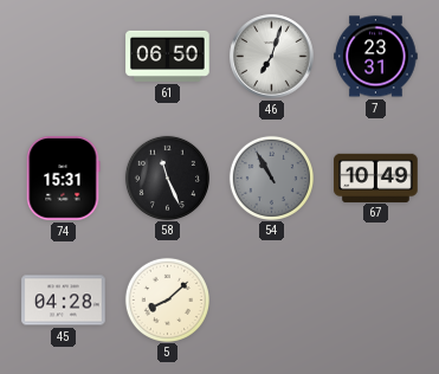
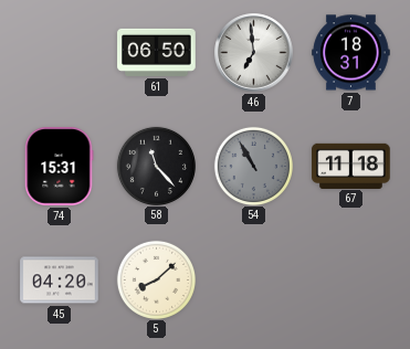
46: 7:03 -> 6:59 (254, 53)
7: 23:31 -> 18:31 (351, 53)
58: 11:26 -> 11:23 (156, 166)
67: 10:49 -> 11:18 (351, 166)
45: 04:28 -> 04:20 (60, 281)
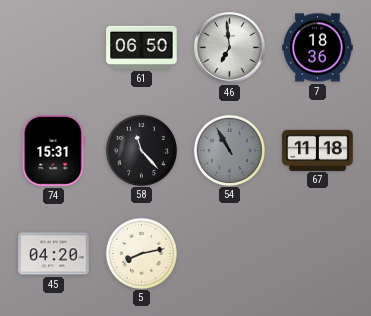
7: 18:31 -> 18:36 (318, 48)
5: 8:08 -> 8:13 (141, 253)
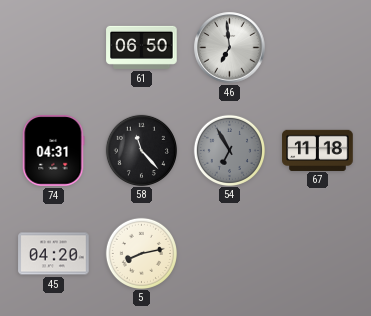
7: 18:36 -> none (318, 48)
74: 15:31 -> 04:31 (54, 151)
54: 10:55 -> 6:55 (229, 150)
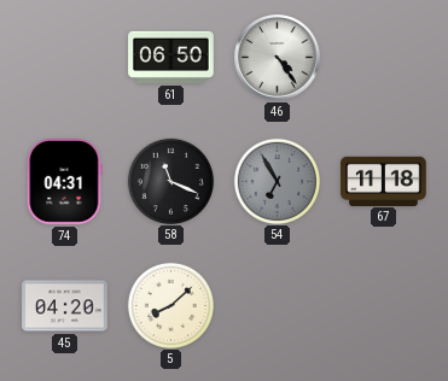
46: 6:59 -> 4:24 (278, 58)
58: 11:23 -> 11:19 (170, 181)
5: 8:13 -> 8:08 (170, 305)
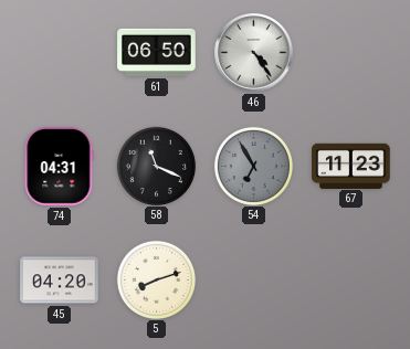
67: 11:18 -> 11:23 (351, 166)
5: 8:08 -> 8:12 (156, 279)
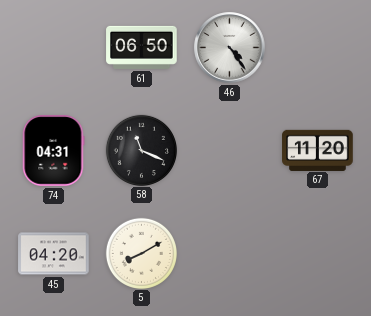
54: 6:55 -> none (253, 166)
67: 11:23 -> 11:20 (318, 150)
5: 8:12 -> 8:10 (141, 253)
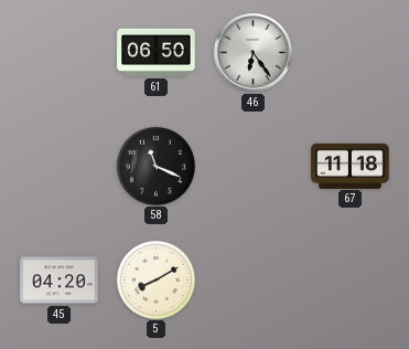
46: 4:24 -> 6:24 (254, 53)
74: 04:31 -> none (54, 151)
67: 11:20 -> 11:18 (351, 166)
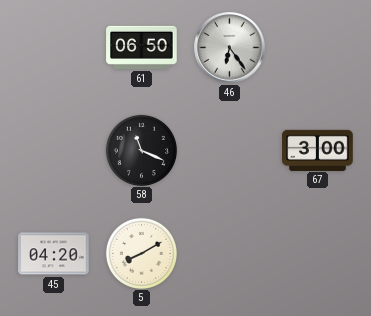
67: 11:18 -> 3:00 (318, 150)
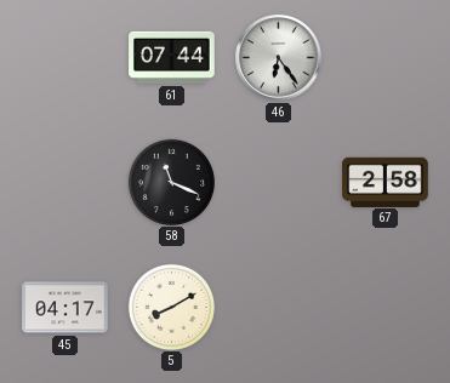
61: 06:50 -> 07:44 (172, 57)
67: 3:00 -> 2:58 (386, 182)
45: 04:20 -> 04:17 (65, 308)
